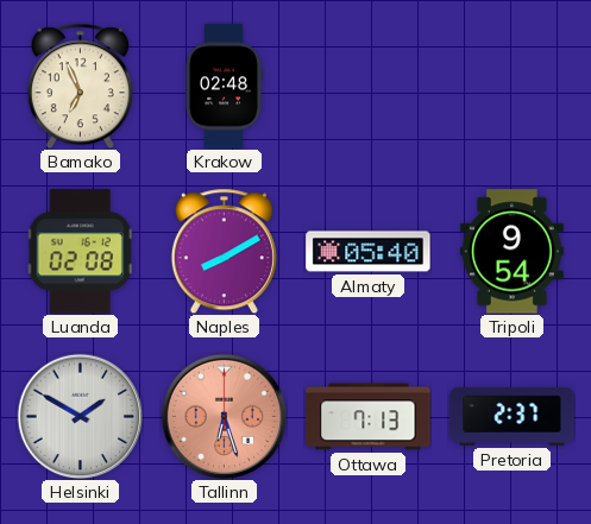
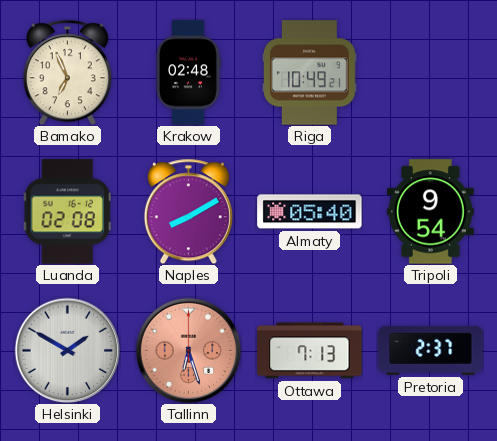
Riga: none -> 10:49 (310, 73)
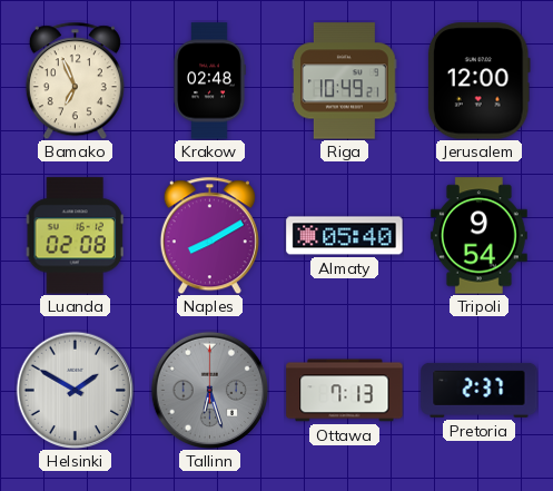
Jerusalem: none -> 12:00 (478, 81)
Tallinn dial: salmon -> grey (209, 390)
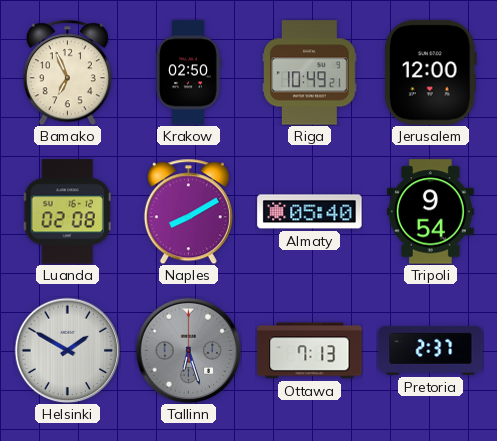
Krakow: 02:48 -> 02:50 (188, 73)
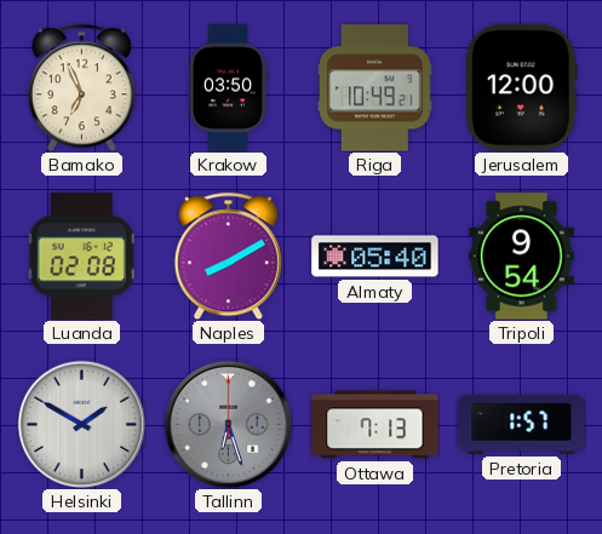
Krakow: 02:50 -> 03:50 (228, 88)
Pretoria: 2:37 -> 1:57 (522, 424)
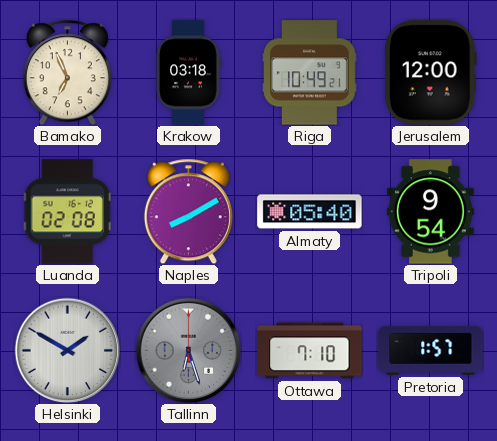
Krakow: 03:50 -> 03:18 (188, 73)
Ottawa: 7:13 -> 7:10 (310, 351)
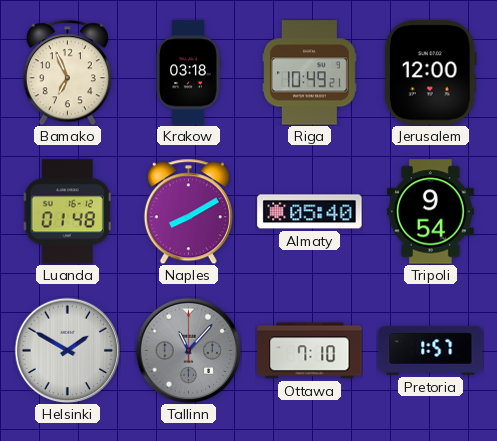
Luanda: 02:08 -> 01:48 (67, 212)
Tallinn: 6:27 -> 11:07 (188, 350)
